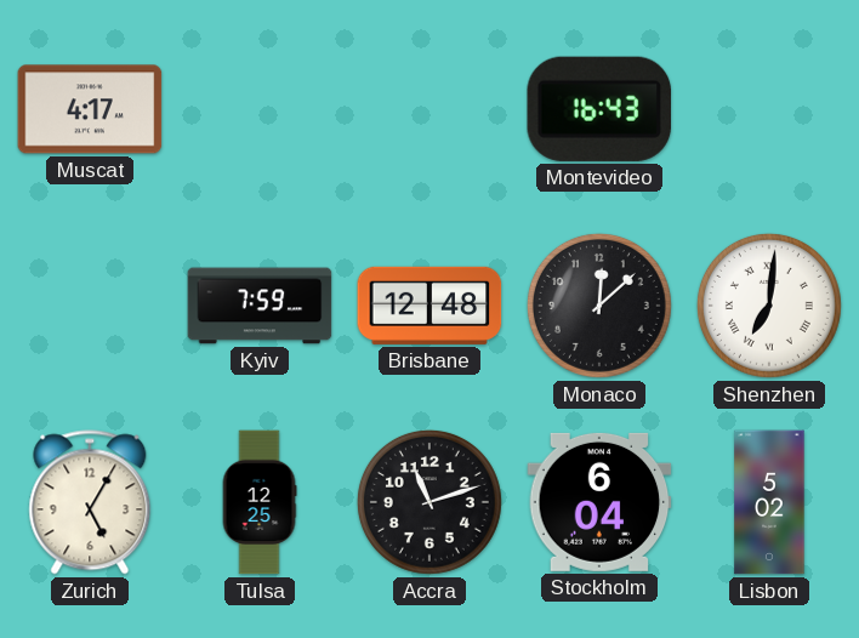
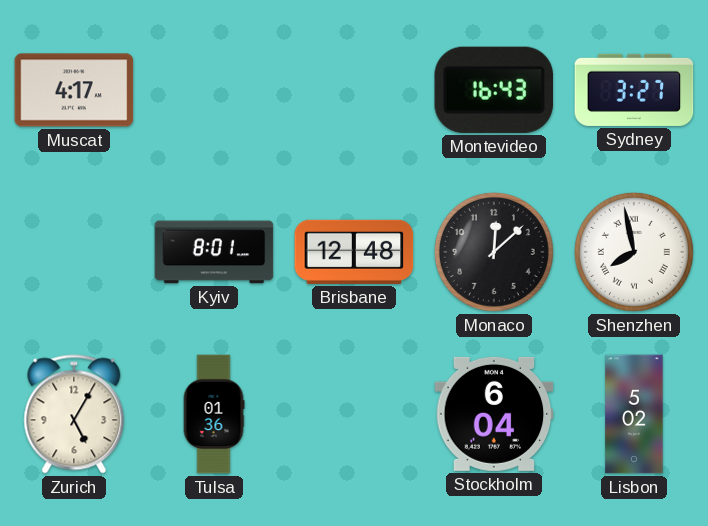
Sydney: none -> 3:27 (634, 90)
Kyiv: 7:59 -> 8:01 (214, 252)
Shenzhen: 7:01 -> 7:58 (634, 252)
Tulsa: 12:25 -> 01:36 (214, 414)
Accra: 11:12 -> none (429, 502)
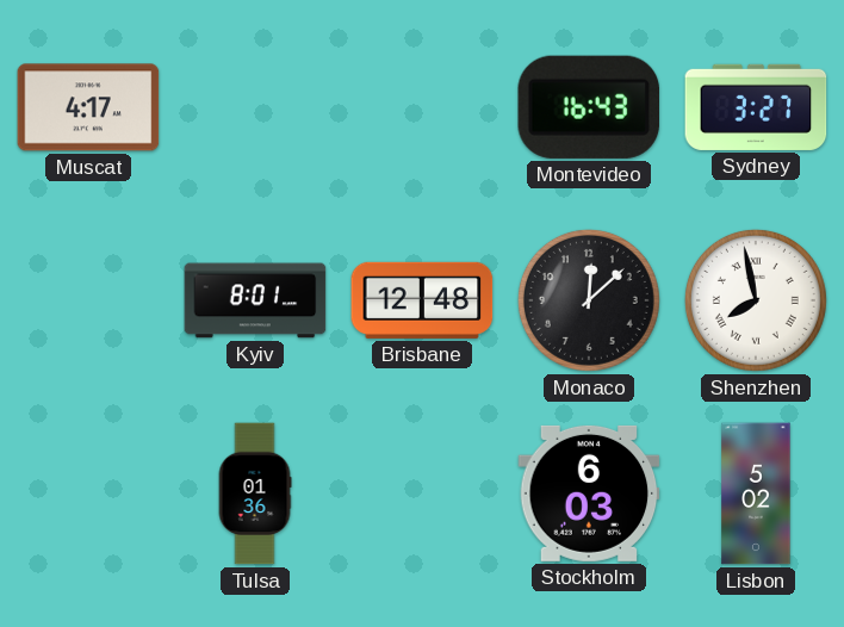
Zurich: 5:05 -> none (74, 414)
Stockholm: 6:04 -> 6:03 (589, 493)
